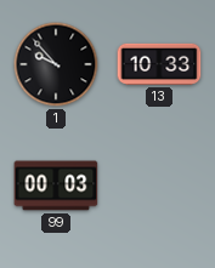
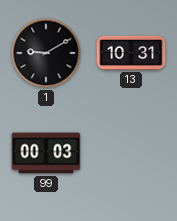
1: 9:53 -> 9:10 (46, 53)
13: 10:33 -> 10:31 (131, 53)
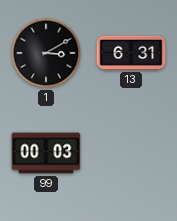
1: 9:10 -> 3:10 (46, 53)
13: 10:31 -> 6:31 (131, 53)
